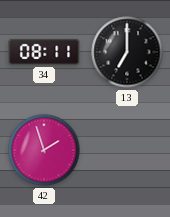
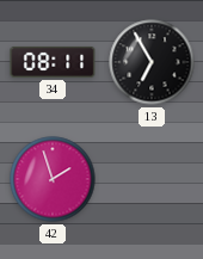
13: 7:00 -> 6:55 (152, 62)
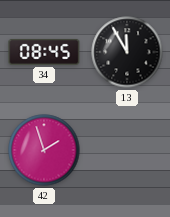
34: 08:11 -> 08:45 (44, 52)
13: 6:55 -> 11:55 (127, 52)
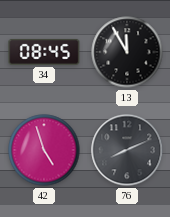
42: 1:57 -> 4:57 (44, 150)
76: none -> 8:11 (127, 150)
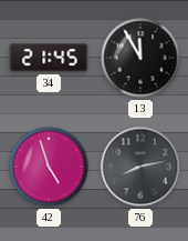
34: 08:45 -> 21:45 (49, 58)
76: 8:11 -> 8:13 (140, 167)
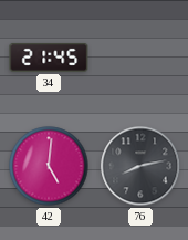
13: 11:55 -> none (140, 58)
42: 4:57 -> 5:01 (49, 166)
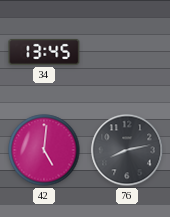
34: 21:45 -> 13:45 (44, 52)
